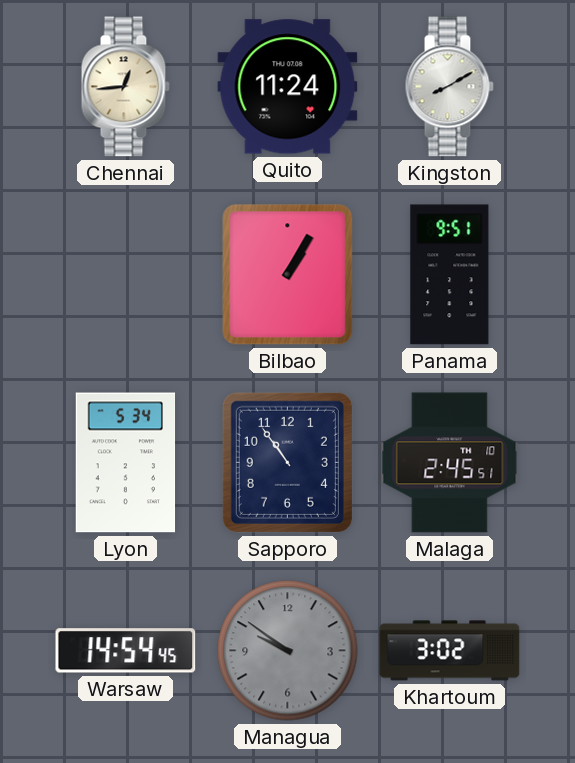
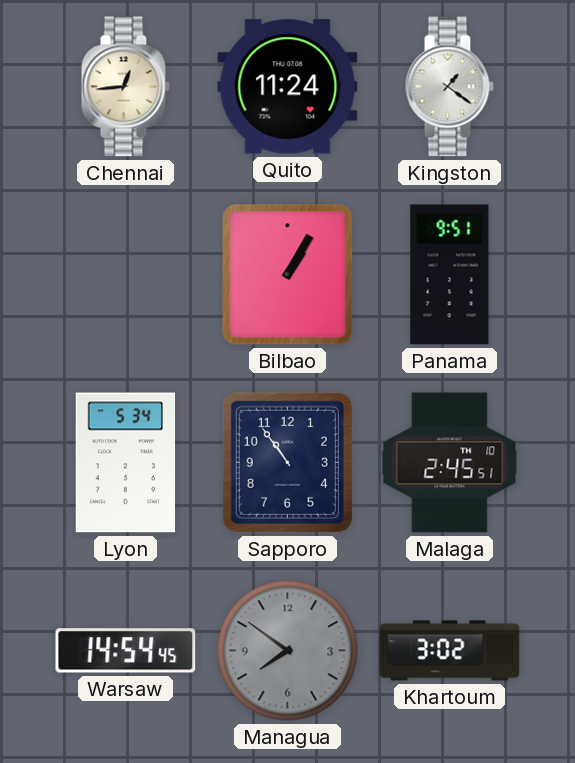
Kingston: 8:10 -> 1:21 (449, 87)
Managua: 9:51 -> 7:51 (288, 651)
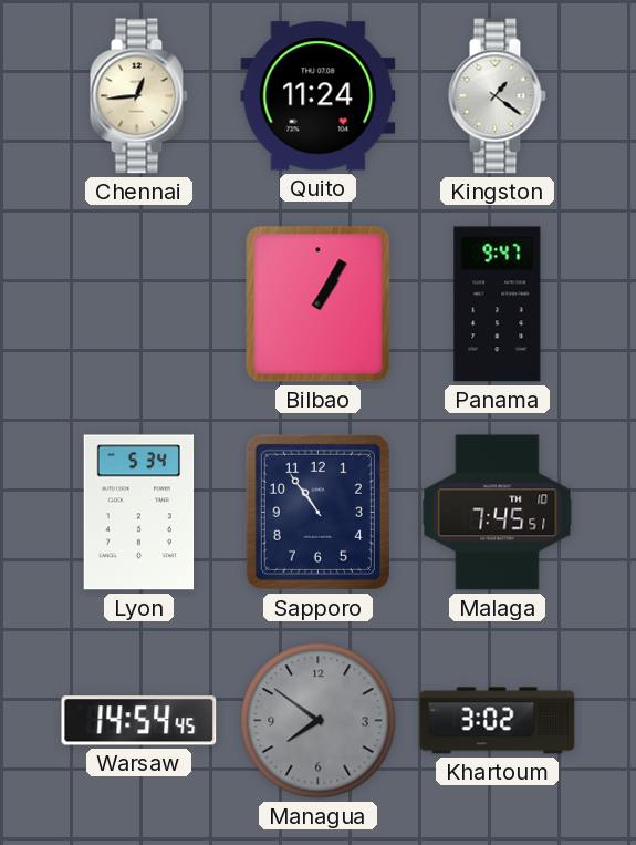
Panama: 9:51 -> 9:47 (498, 305)
Malaga: 2:45 -> 7:45 (498, 513)
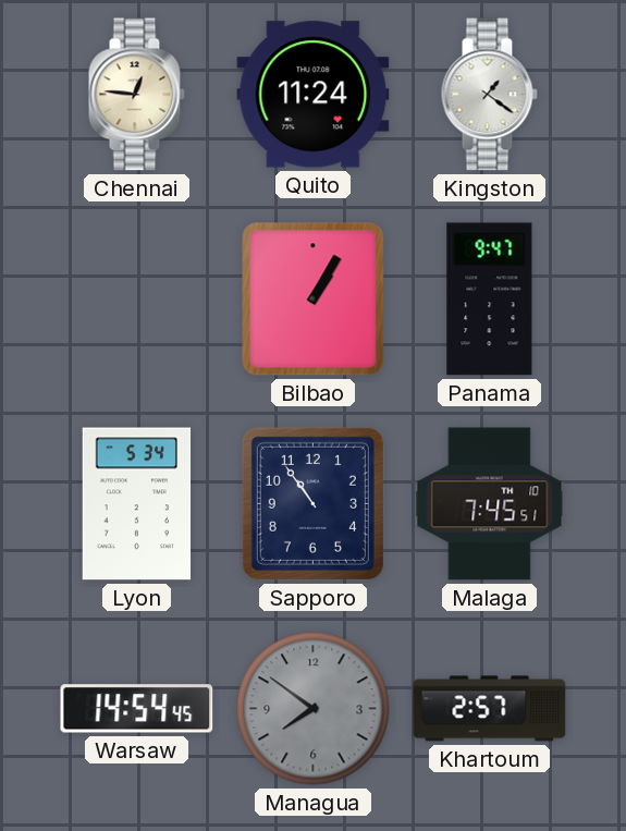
Chennai: 12:44 -> 12:46 (136, 95)
Khartoum: 3:02 -> 2:57 (490, 709)
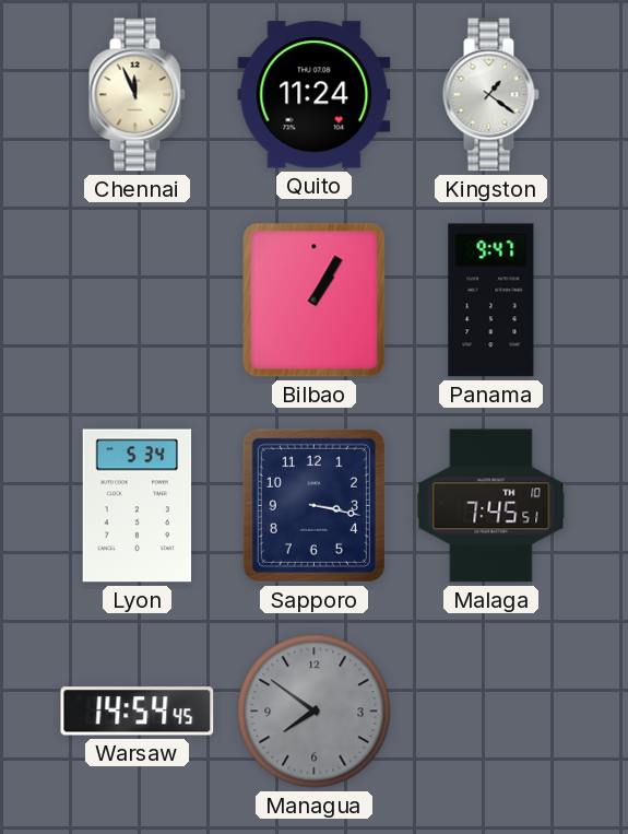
Chennai: 12:46 -> 11:56 (137, 95)
Sapporo: 10:54 -> 3:17 (313, 505)
Khartoum: 2:57 -> none (490, 709)
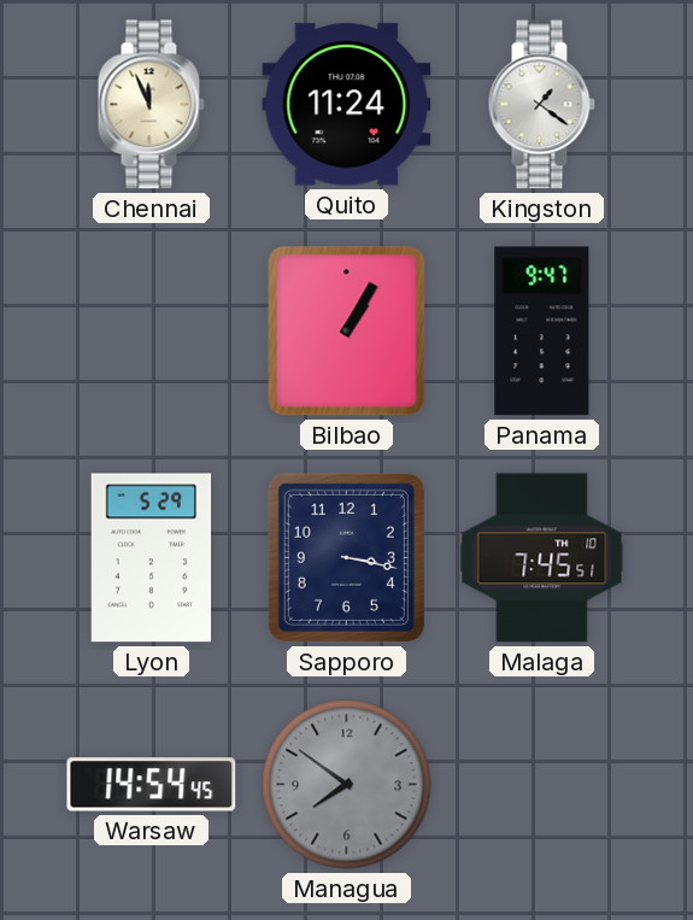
Lyon: 5:34 -> 5:29 (152, 558)
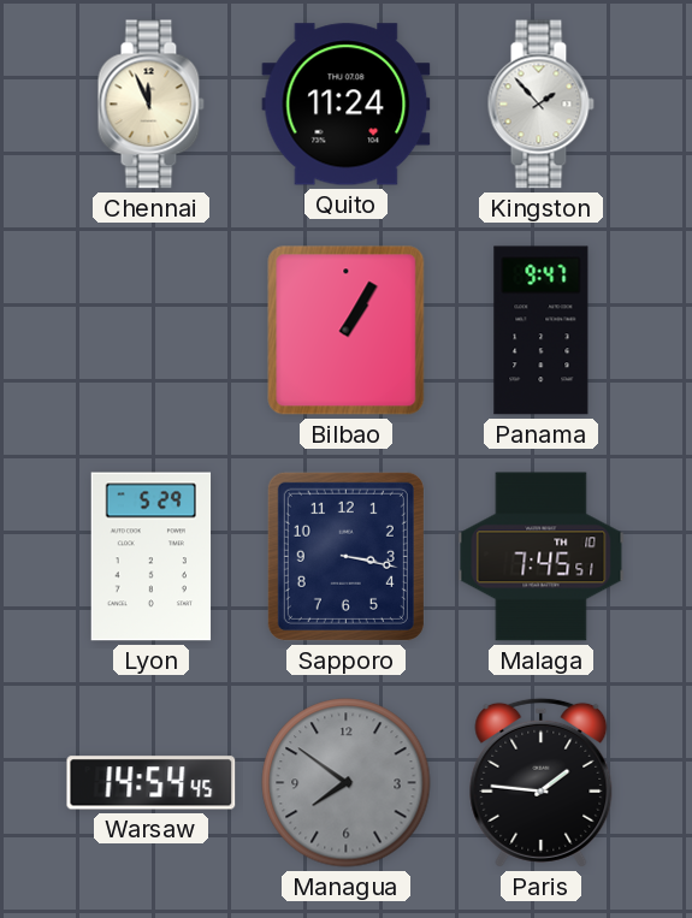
Kingston: 1:21 -> 1:53 (540, 105)
Paris: none -> 1:46 (542, 782)
